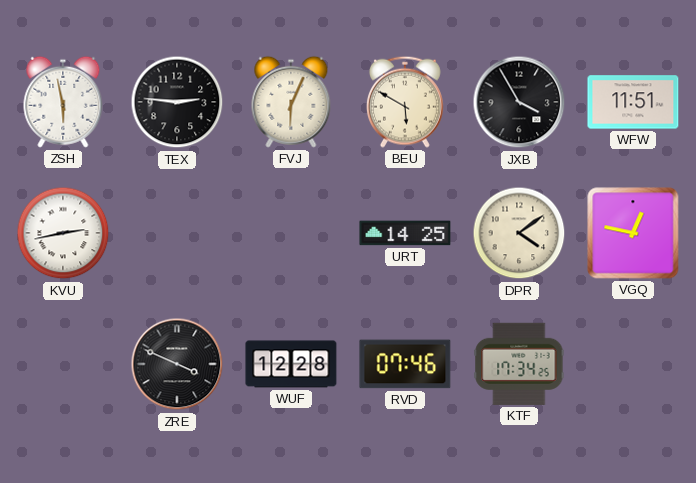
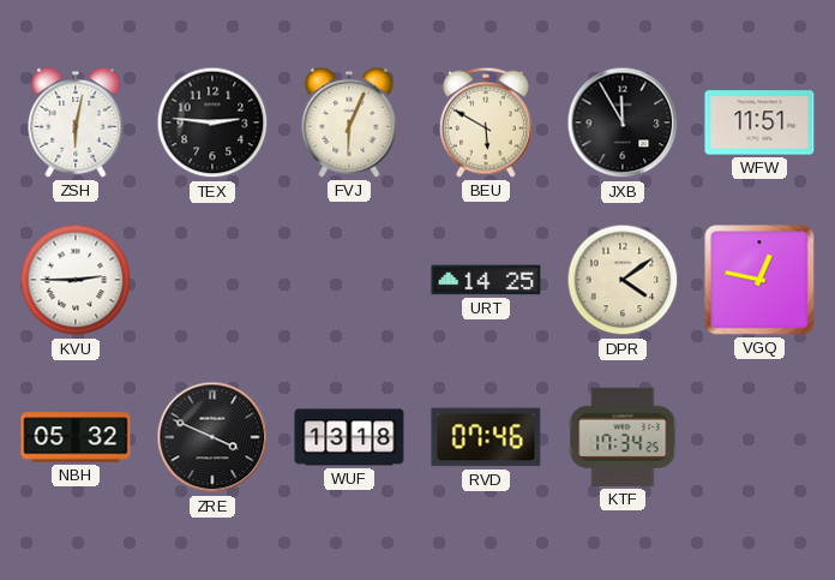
ZSH: 5:58 -> 6:02 (76, 122)
JXB: 3:55 -> 11:55 (623, 122)
KVU: 2:43 -> 2:45 (76, 280)
NBH: none -> 05:32 (76, 437)
WUF: 12:28 -> 13:18 (349, 437)
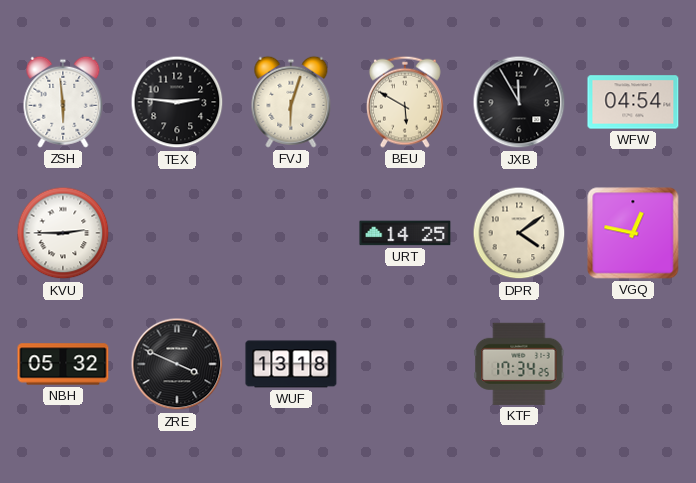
ZSH: 6:02 -> 5:59 (63, 102)
FVJ: 6:04 -> 6:03 (291, 102)
WFW: 11:51 -> 04:54 (633, 102)
RVD: 07:46 -> none (486, 437)
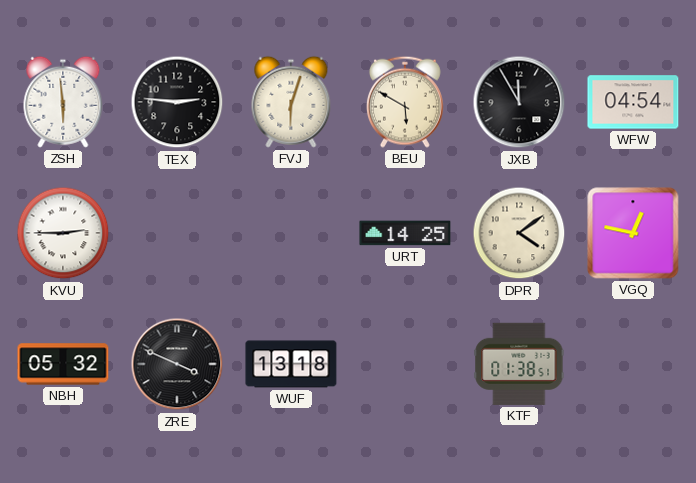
KTF: 17:34 -> 01:38 (519, 364)
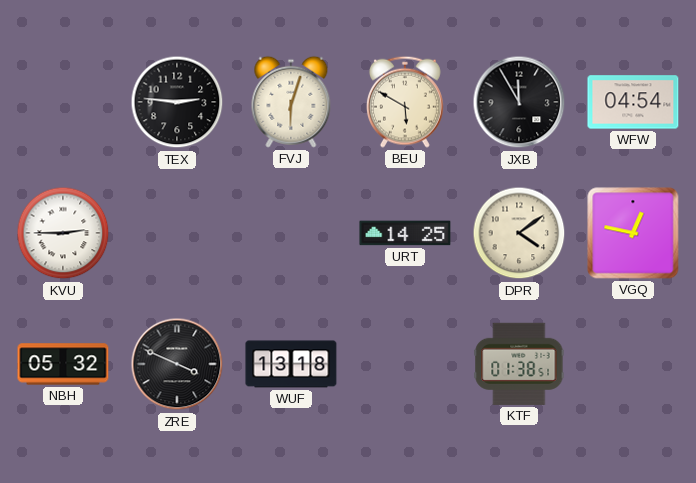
ZSH: 5:59 -> none (63, 102)
